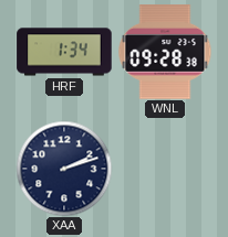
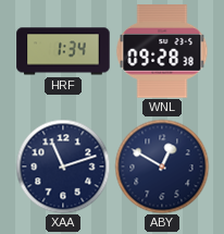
XAA: 2:12 -> 11:12 (63, 167)
ABY: none -> 12:50 (162, 167)
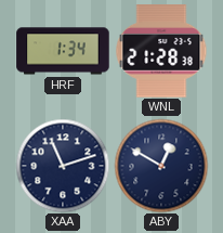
WNL: 09:28 -> 21:28 (161, 51)
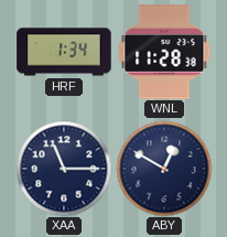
WNL: 21:28 -> 11:28 (164, 52)
XAA: 11:12 -> 11:15 (64, 169)
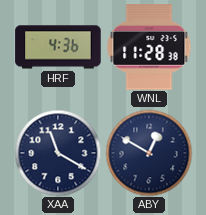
HRF: 1:34 -> 4:36 (58, 47)
XAA: 11:15 -> 11:20 (58, 153)
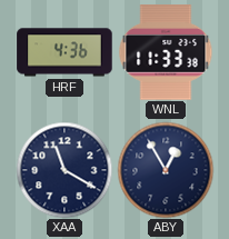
WNL: 11:28 -> 11:33 (166, 52)
ABY: 12:50 -> 12:55 (166, 170)
